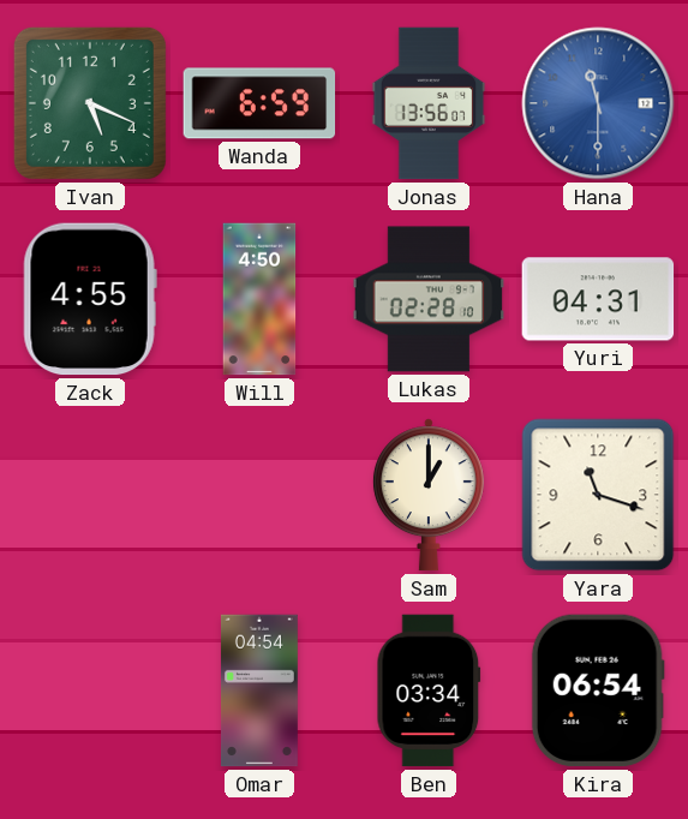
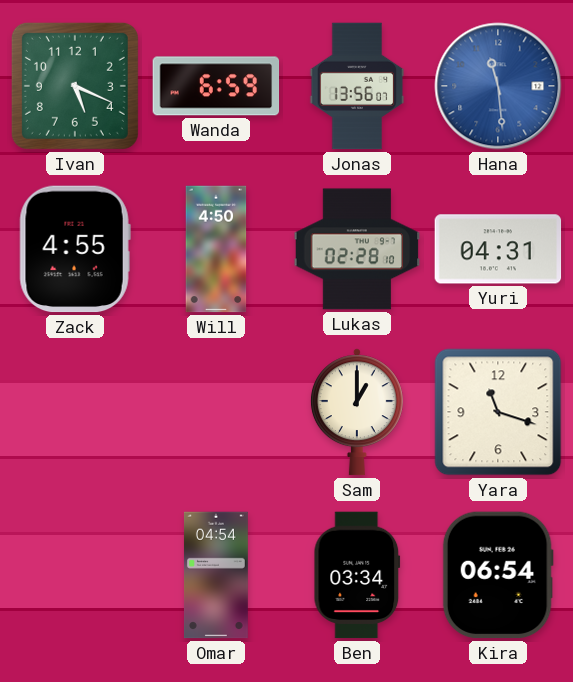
Hana: 11:30 -> 11:29 (498, 86)
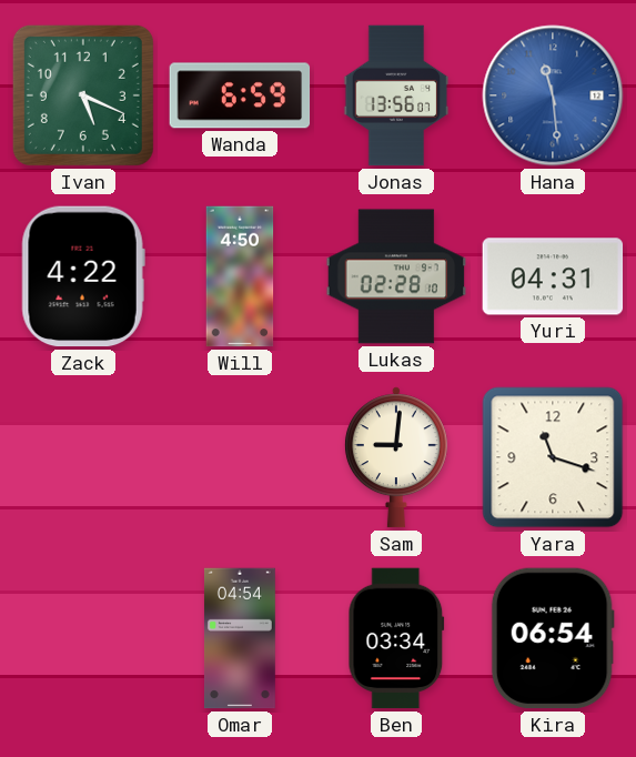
Zack: 4:55 -> 4:22 (83, 276)
Sam: 1:00 -> 9:01 (396, 457)
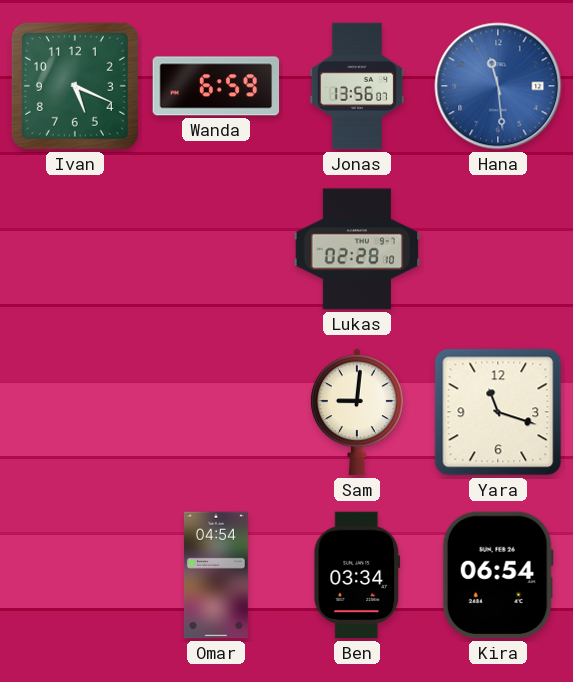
Zack: 4:22 -> none (83, 276)
Will: 4:50 -> none (240, 276)
Yuri: 04:31 -> none (553, 276)
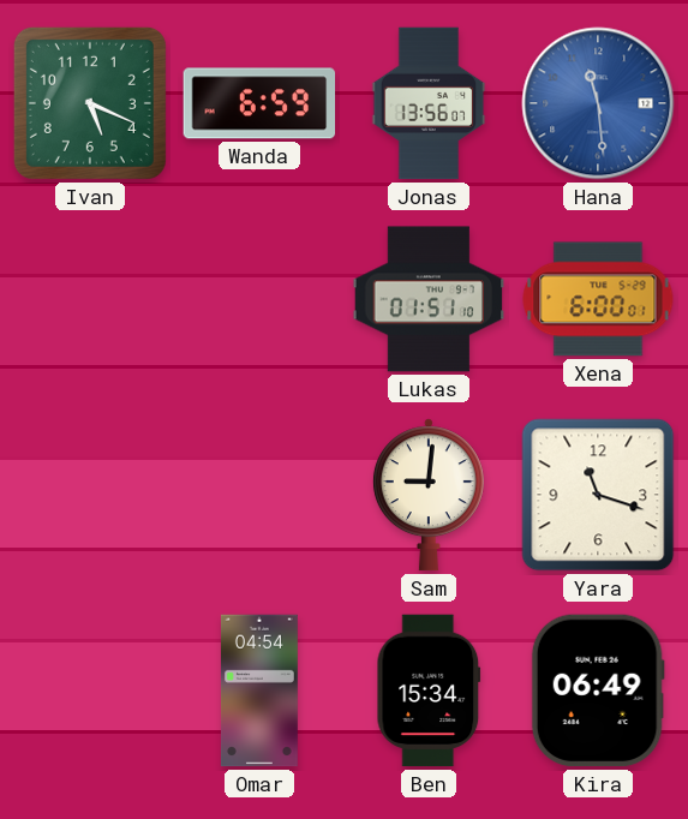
Lukas: 02:28 -> 01:51 (429, 299)
Xena: none -> 6:00 (598, 299)
Ben: 03:34 -> 15:34 (429, 691)
Kira: 06:54 -> 06:49 (598, 691)
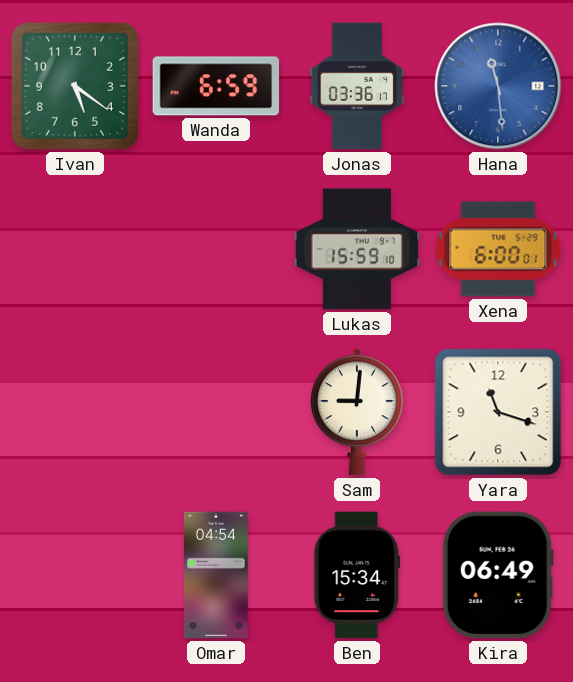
Ivan: 5:19 -> 5:21 (75, 86)
Jonas: 13:56 -> 03:36 (357, 86)
Lukas: 01:51 -> 15:59 (357, 249)
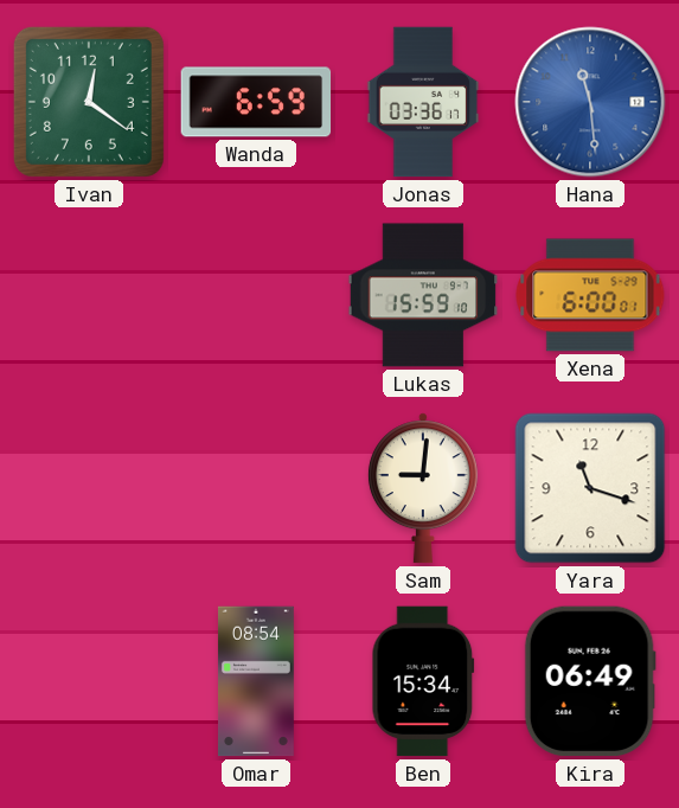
Ivan: 5:21 -> 12:21 (89, 102)
Omar: 04:54 -> 08:54 (256, 681)
